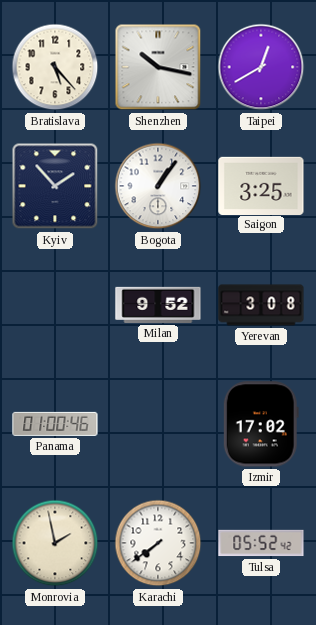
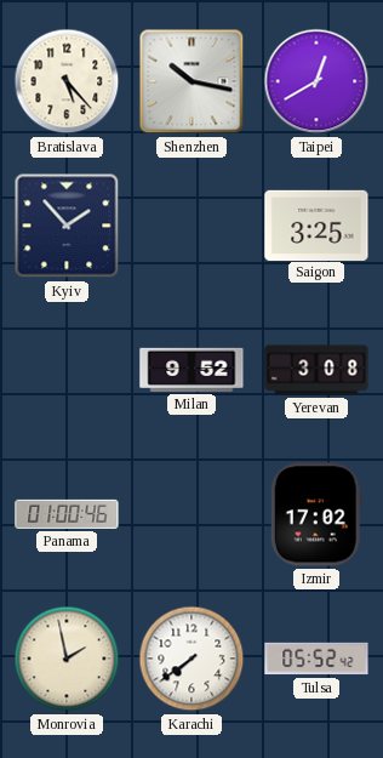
Bogota: 1:06 -> none (158, 186)
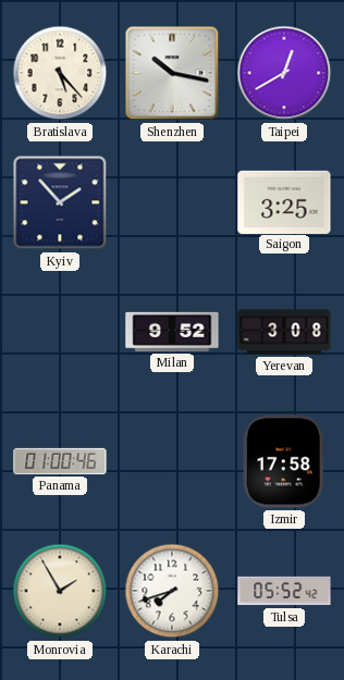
Izmir: 17:02 -> 17:58 (284, 461)
Monrovia: 1:58 -> 1:55 (60, 591)
Karachi: 7:39 -> 7:42 (172, 591)
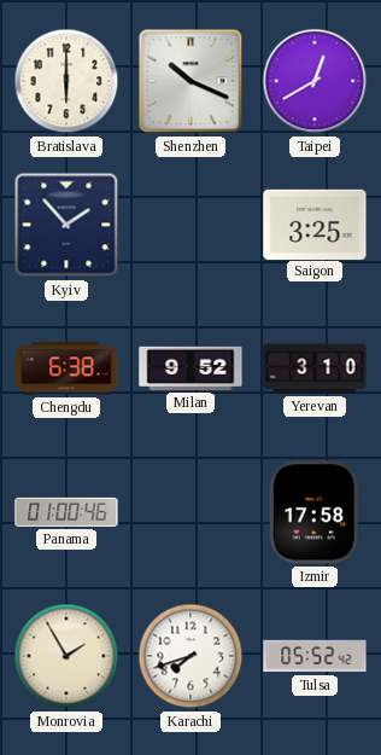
Bratislava: 5:23 -> 6:00 (66, 81)
Shenzhen: 10:17 -> 10:19 (190, 81)
Chengdu: none -> 6:38 (66, 368)
Yerevan: 3:08 -> 3:10 (315, 368)
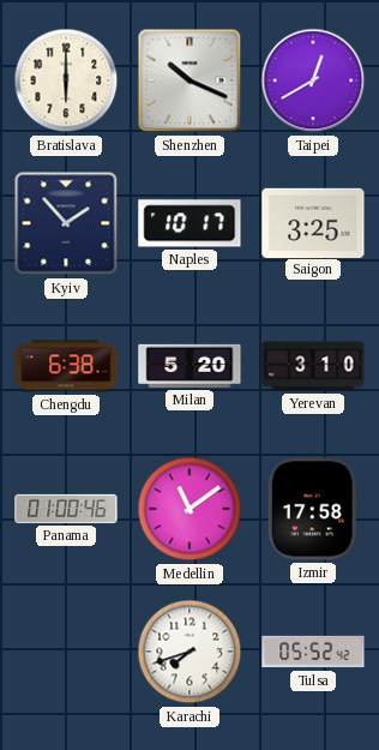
Naples: none -> 10:17 (189, 223)
Milan: 9:52 -> 5:20 (189, 366)
Medellin: none -> 11:09 (189, 509)
Monrovia: 1:55 -> none (66, 656)
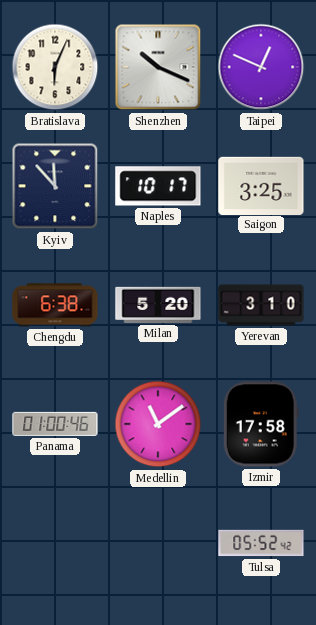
Bratislava: 6:00 -> 6:04 (55, 67)
Taipei: 12:40 -> 12:49 (261, 67)
Kyiv: 1:53 -> 11:53 (55, 186)
Karachi: 7:42 -> none (189, 652)
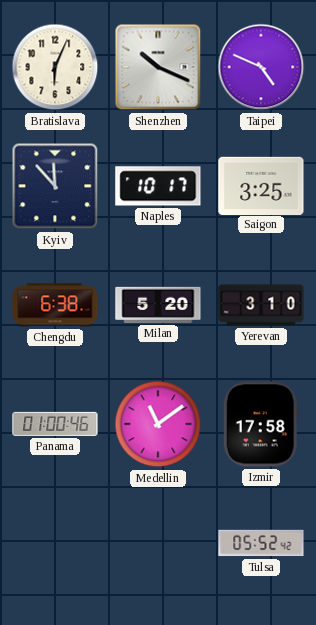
Taipei: 12:49 -> 4:49 (261, 67)
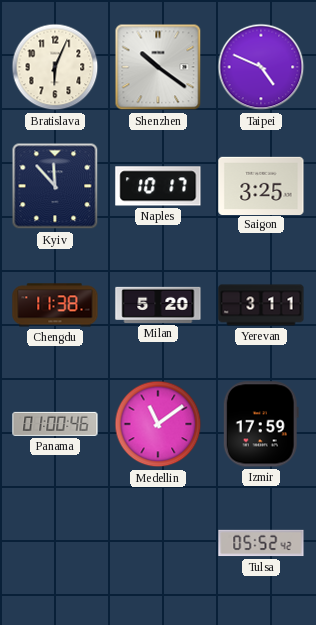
Shenzhen: 10:19 -> 10:21 (158, 67)
Chengdu: 6:38 -> 11:38 (55, 305)
Yerevan: 3:10 -> 3:11 (261, 305)
Izmir: 17:58 -> 17:59 (261, 424)
